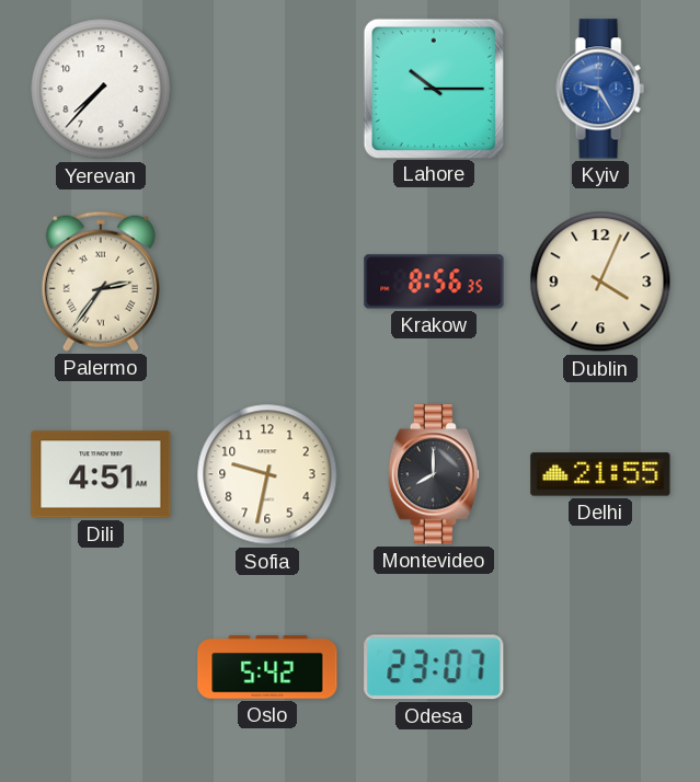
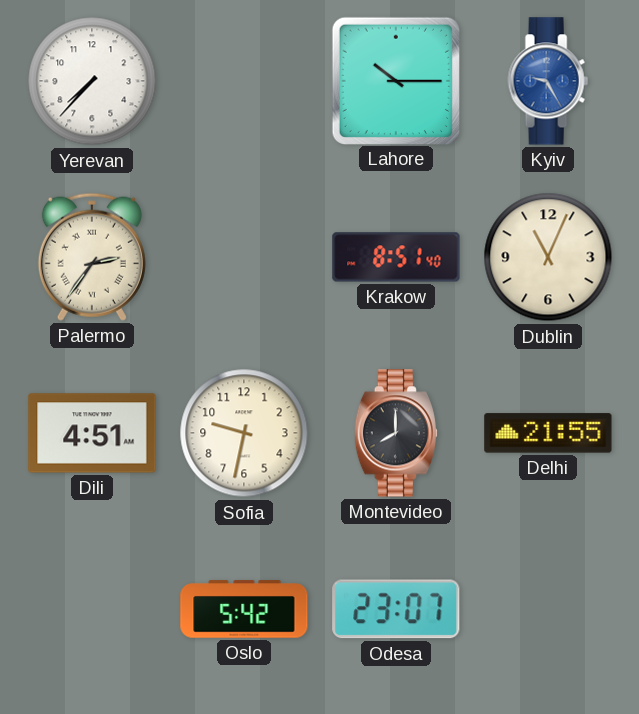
Krakow: 8:56 -> 8:51 (396, 257)
Dublin: 4:04 -> 11:04 (548, 257)
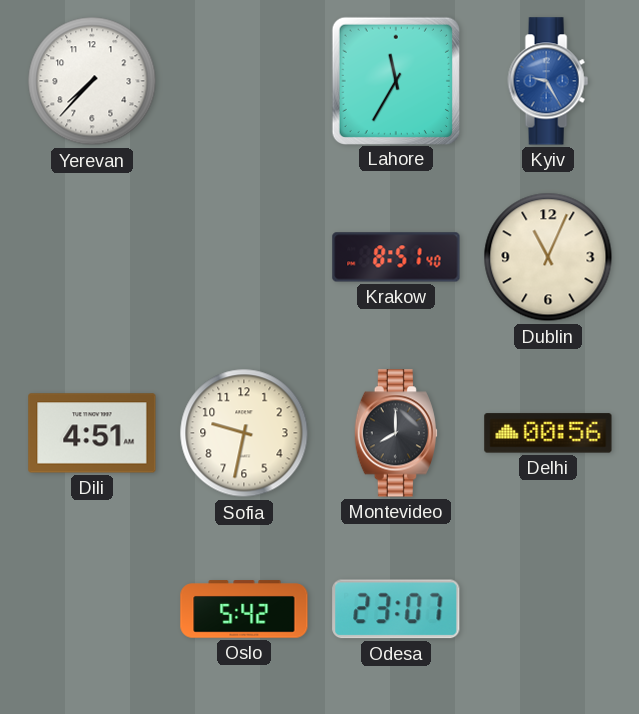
Lahore: 10:15 -> 11:35 (395, 80)
Palermo: 2:36 -> none (92, 257)
Delhi: 21:55 -> 00:56 (548, 433)
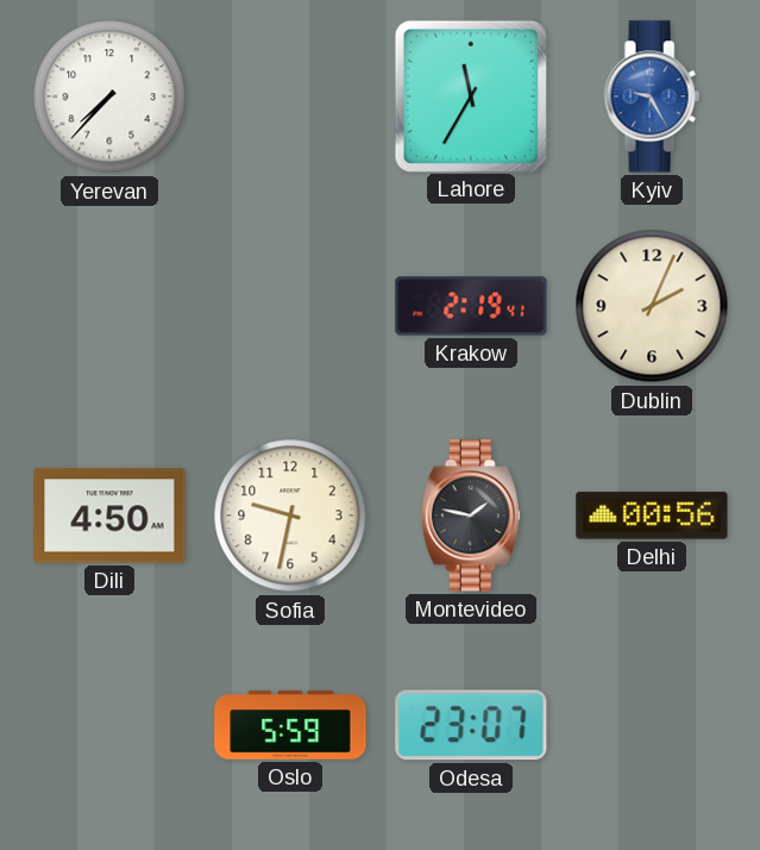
Krakow: 8:51 -> 2:19 (471, 306)
Dublin: 11:04 -> 2:04 (652, 306)
Dili: 4:51 -> 4:50 (109, 515)
Montevideo: 8:00 -> 1:47 (471, 515)
Oslo: 5:42 -> 5:59 (290, 725)
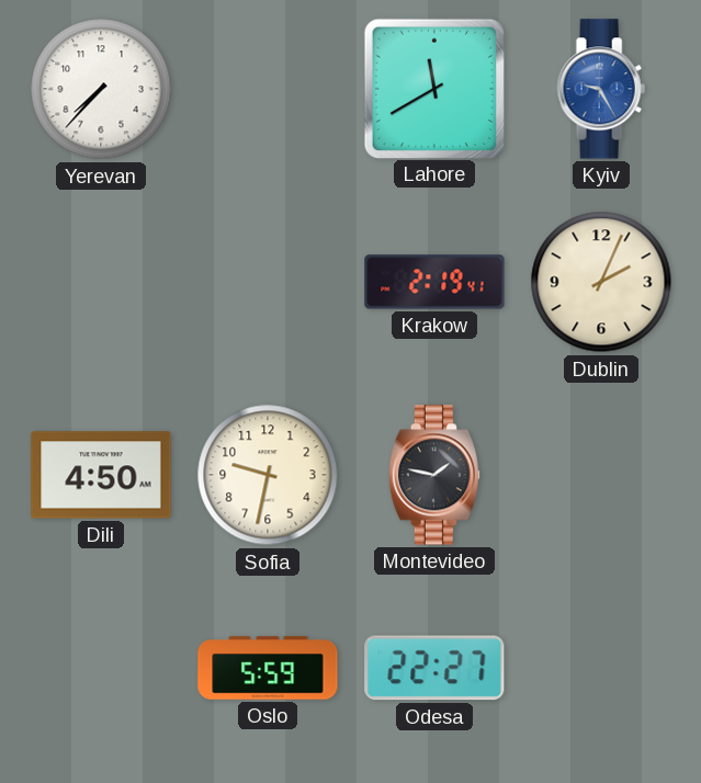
Lahore: 11:35 -> 11:40 (433, 88)
Delhi: 00:56 -> none (652, 515)
Odesa: 23:07 -> 22:27 (434, 668)
